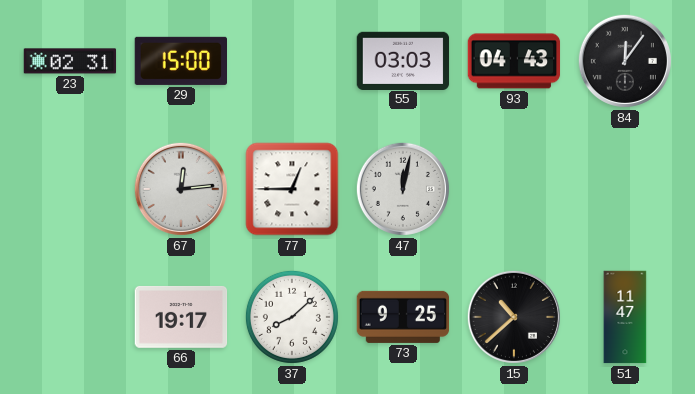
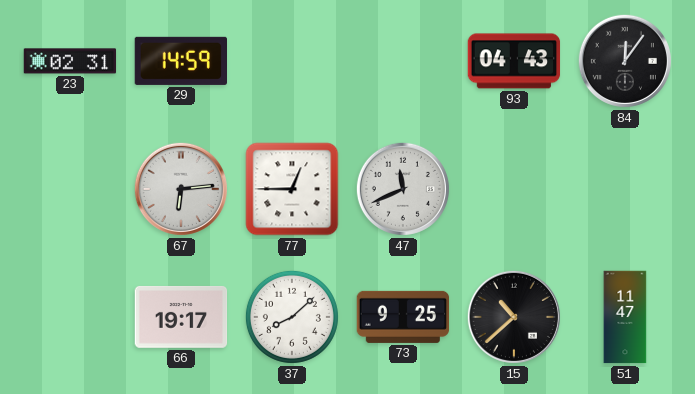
29: 15:00 -> 14:59 (180, 61)
55: 03:03 -> none (403, 60)
67: 12:14 -> 6:14 (181, 189)
47: 12:02 -> 11:41 (403, 189)
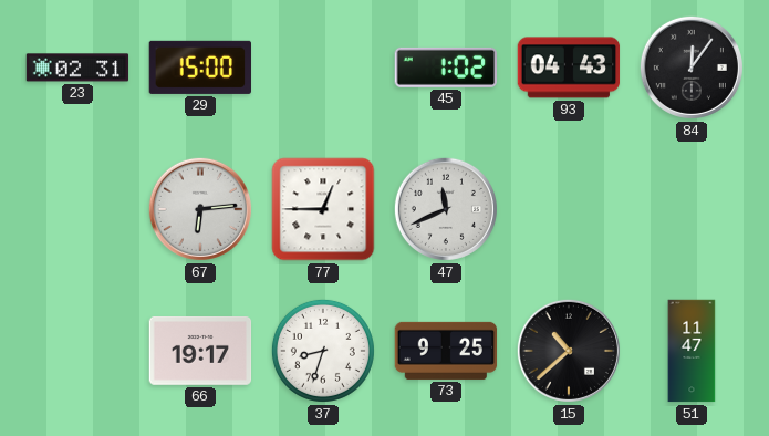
29: 14:59 -> 15:00 (199, 68)
45: none -> 1:02 (445, 68)
37: 8:08 -> 8:33 (323, 351)
